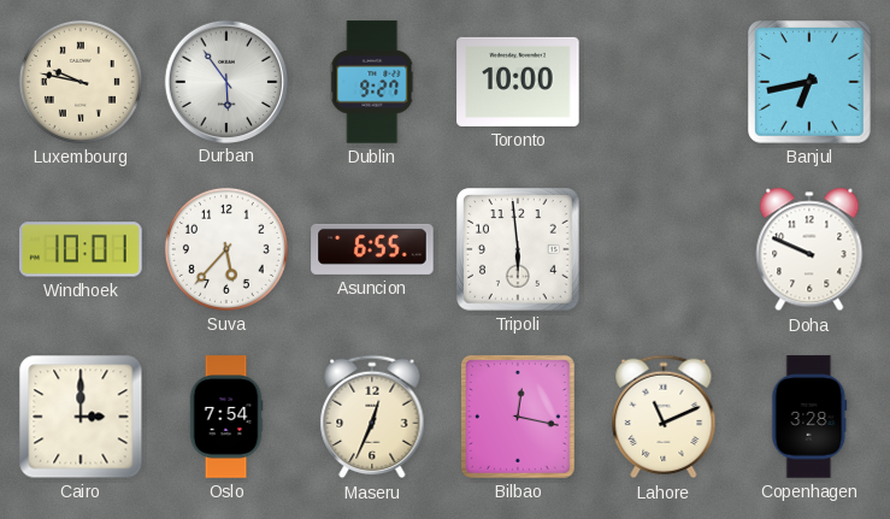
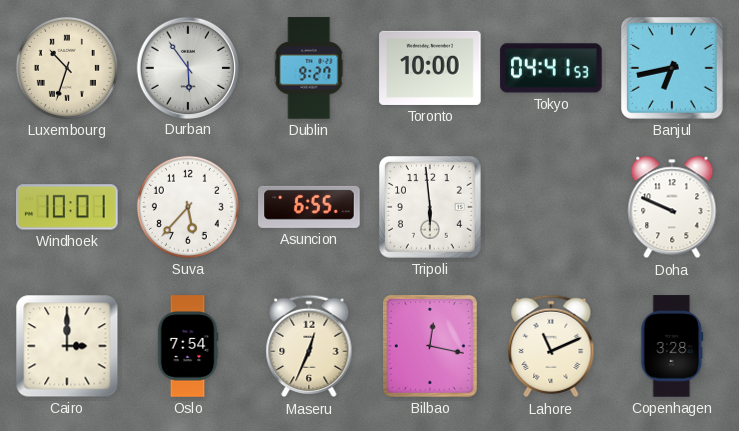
Luxembourg: 9:47 -> 10:33 (67, 68)
Tokyo: none -> 04:41 (551, 68)
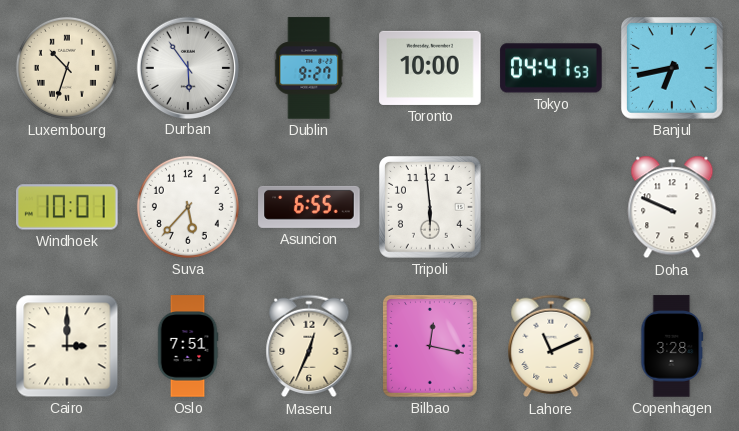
Oslo: 7:54 -> 7:51 (188, 346)
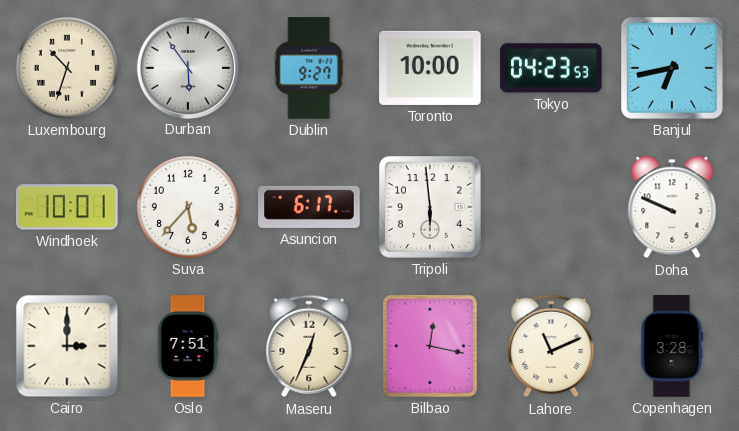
Tokyo: 04:41 -> 04:23 (551, 68)
Asuncion: 6:55 -> 6:17 (309, 207)
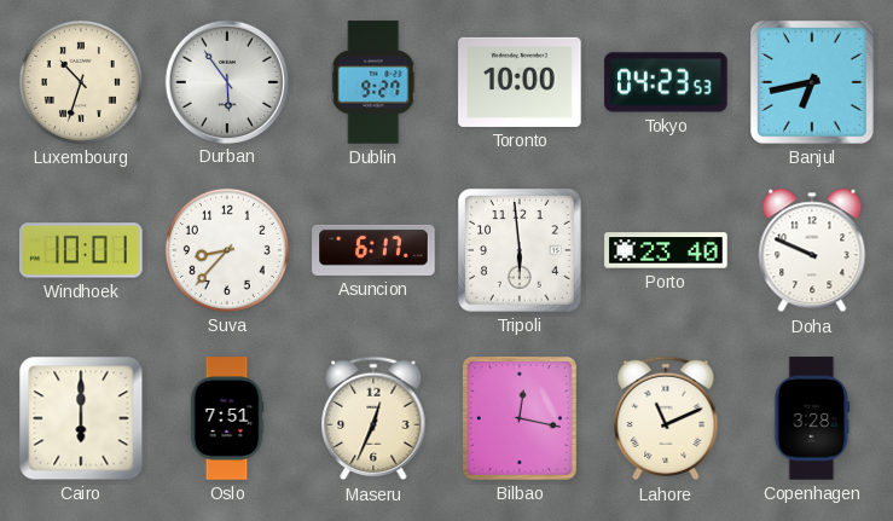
Suva: 5:37 -> 8:37 (227, 250)
Porto: none -> 23:40 (666, 250)
Cairo: 3:00 -> 6:00 (81, 418)
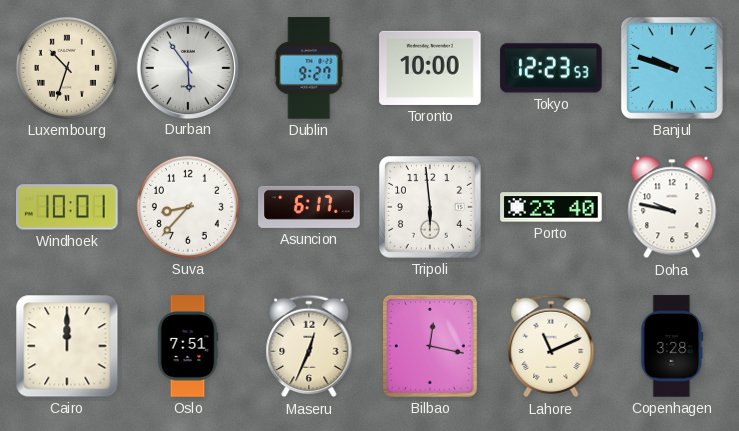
Tokyo: 04:23 -> 12:23 (551, 68)
Banjul: 6:43 -> 9:48 (673, 69)
Doha: 9:49 -> 9:47 (672, 207)
Cairo: 6:00 -> 12:00 (67, 346)
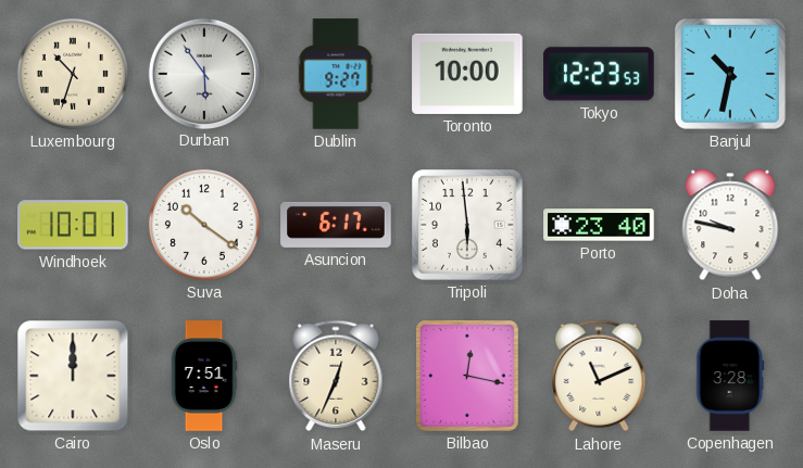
Banjul: 9:48 -> 10:32 (731, 75)
Suva: 8:37 -> 10:21 (204, 225)
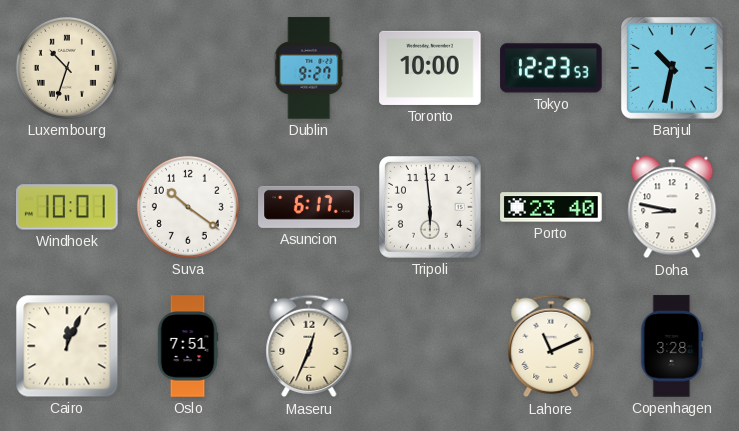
Durban: 5:54 -> none (203, 73)
Doha: 9:47 -> 8:47 (672, 207)
Cairo: 12:00 -> 12:04 (67, 346)
Bilbao: 12:17 -> none (468, 377)
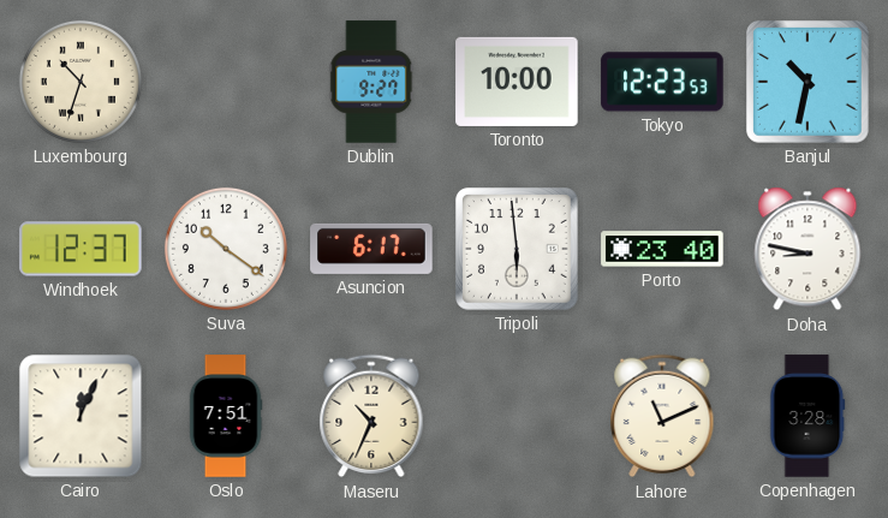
Windhoek: 10:01 -> 12:37 (81, 249)
Maseru: 12:34 -> 10:34 (371, 416)
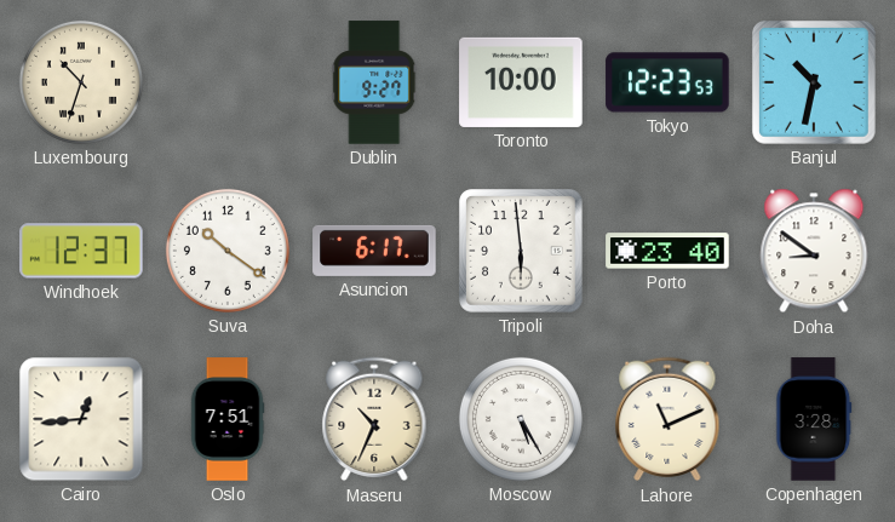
Doha: 8:47 -> 8:51 (814, 251)
Cairo: 12:04 -> 12:44 (81, 419)
Moscow: none -> 5:25 (521, 419)
